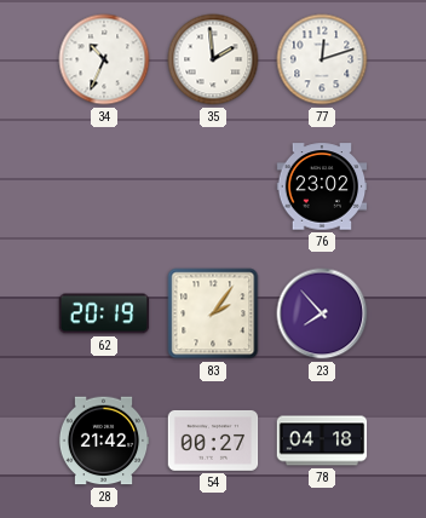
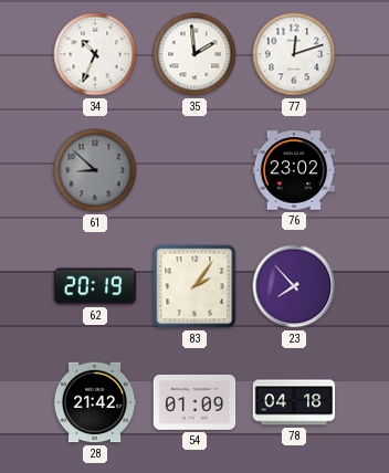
61: none -> 8:52 (95, 170)
54: 00:27 -> 01:09 (195, 402)
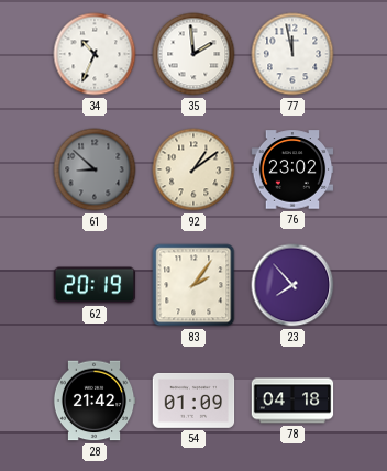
77: 12:12 -> 11:58 (292, 54)
92: none -> 1:09 (193, 169)
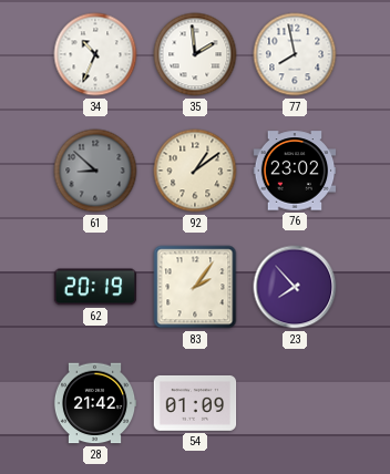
77: 11:58 -> 7:58 (295, 54)
78: 04:18 -> none (292, 401)
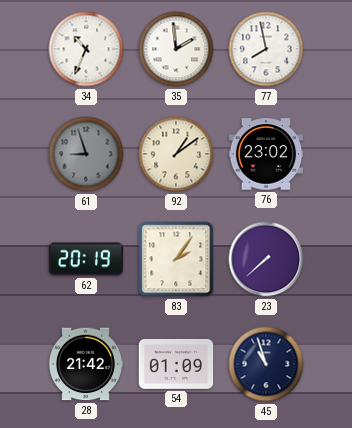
61: 8:52 -> 8:57 (86, 154)
23: 7:53 -> 7:38 (266, 259)
45: none -> 10:57 (266, 364)
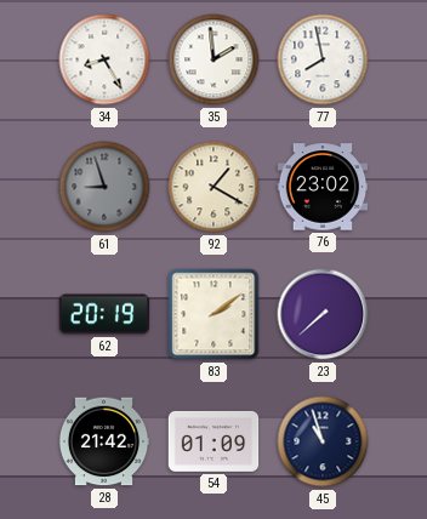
34: 10:34 -> 8:25 (104, 59)
92: 1:09 -> 1:20 (213, 187)
83: 2:06 -> 2:09 (213, 314)
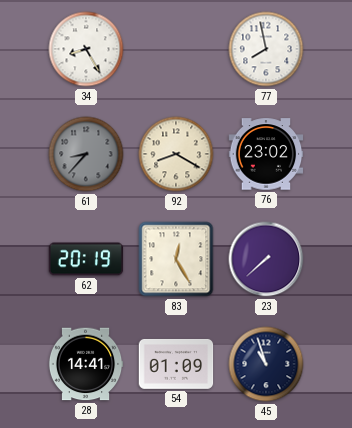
35: 1:59 -> none (213, 59)
61: 8:57 -> 8:37 (86, 154)
92: 1:20 -> 8:20 (176, 154)
83: 2:09 -> 12:25 (176, 259)
28: 21:42 -> 14:41 (86, 364)
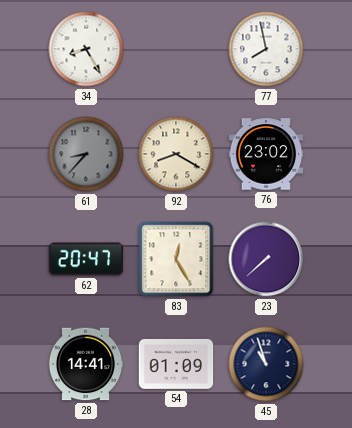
62: 20:19 -> 20:47 (86, 259)
